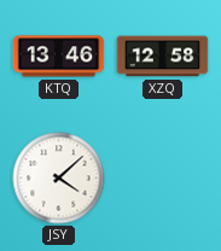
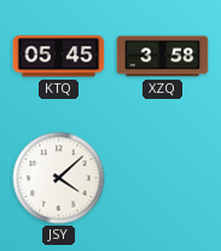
KTQ: 13:46 -> 05:45 (59, 57)
XZQ: 12:58 -> 3:58 (163, 57)
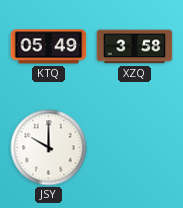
KTQ: 05:45 -> 05:49 (49, 47)
JSY: 4:08 -> 10:00 (49, 148)
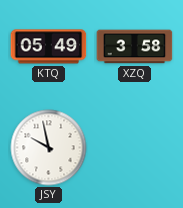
JSY: 10:00 -> 9:58 (49, 148)
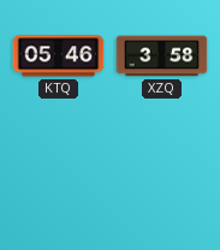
KTQ: 05:49 -> 05:46 (59, 56)
JSY: 9:58 -> none (49, 148)
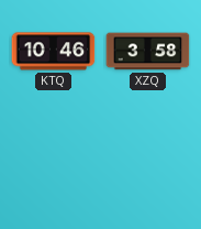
KTQ: 05:46 -> 10:46 (54, 52)
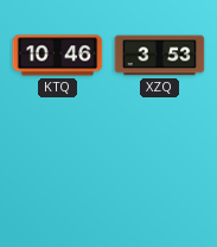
XZQ: 3:58 -> 3:53 (160, 56)
